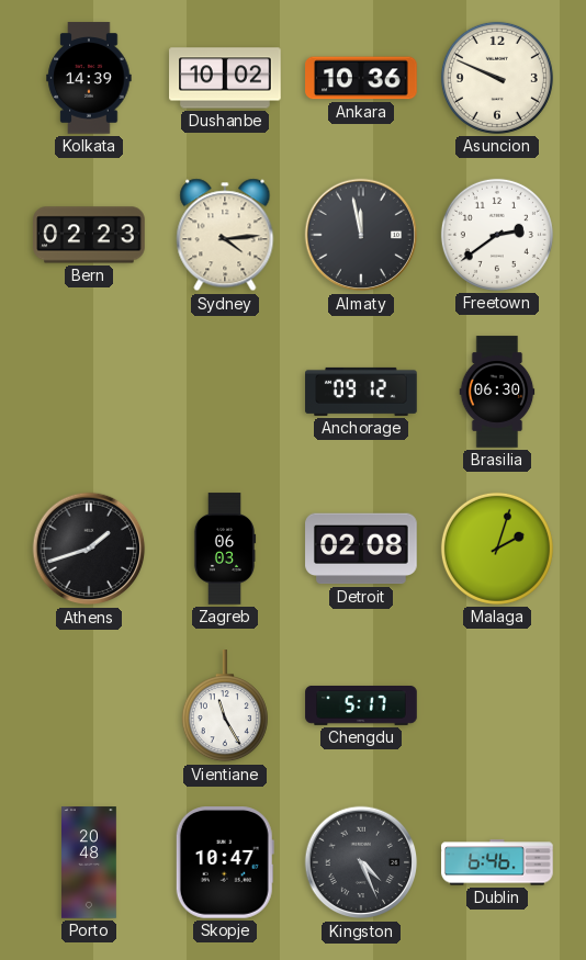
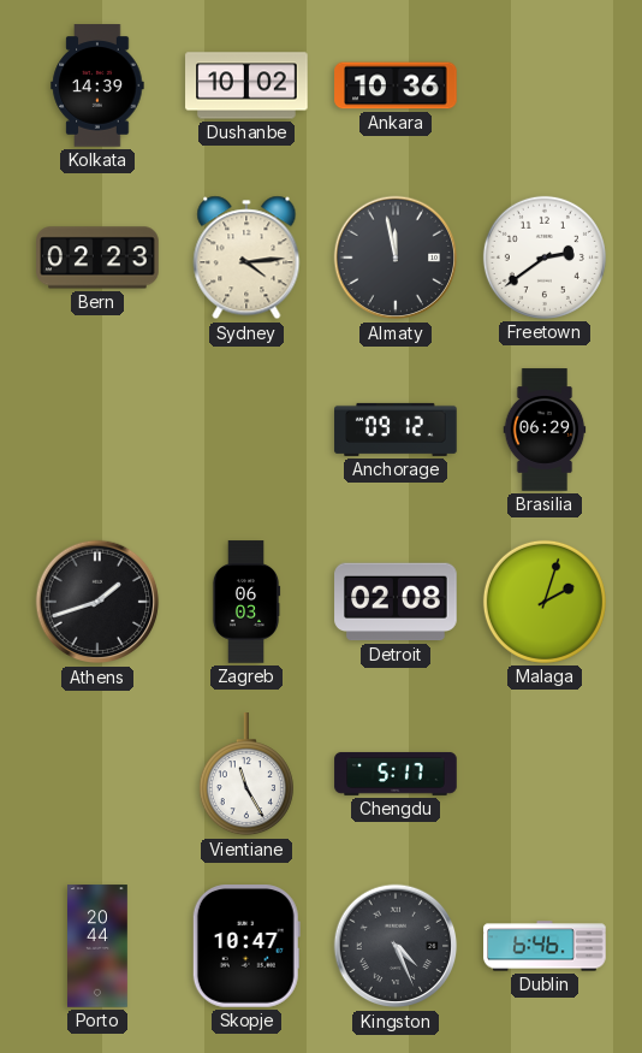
Asuncion: 9:49 -> none (497, 78)
Brasilia: 06:30 -> 06:29 (545, 430)
Porto: 20:48 -> 20:44 (99, 946)
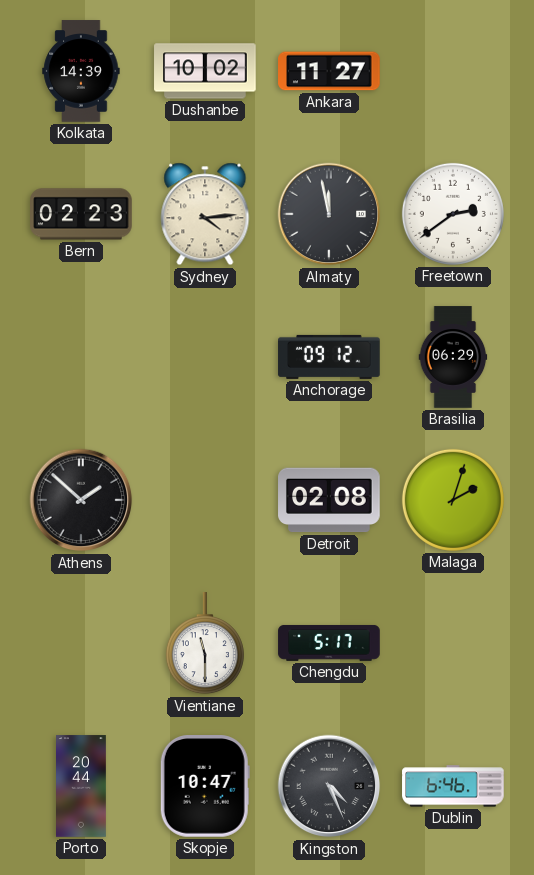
Ankara: 10:36 -> 11:27 (329, 71)
Athens: 1:42 -> 1:52 (81, 500)
Zagreb: 06:03 -> none (246, 602)
Vientiane: 11:25 -> 11:30 (205, 644)
